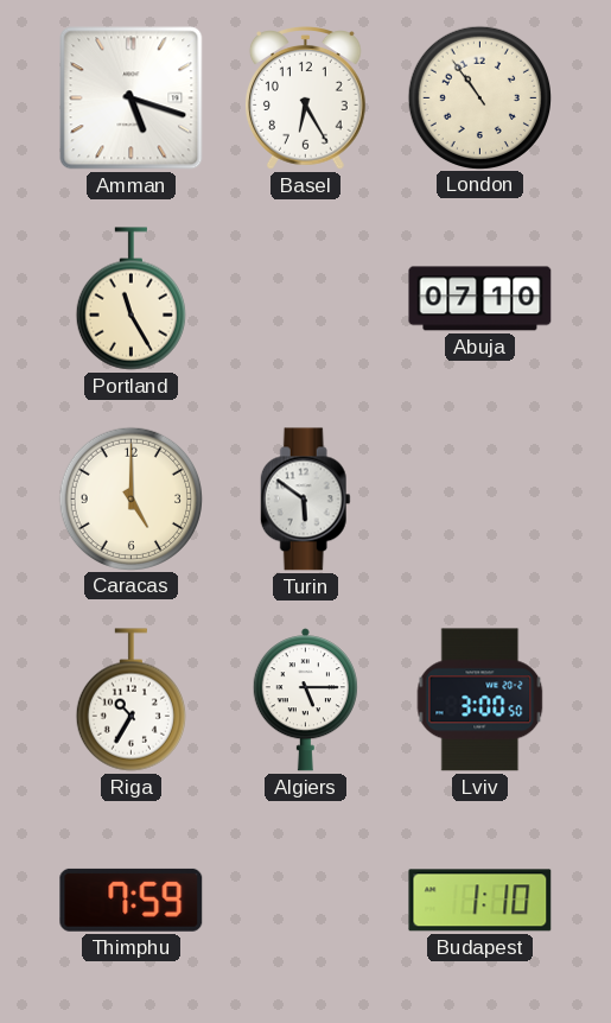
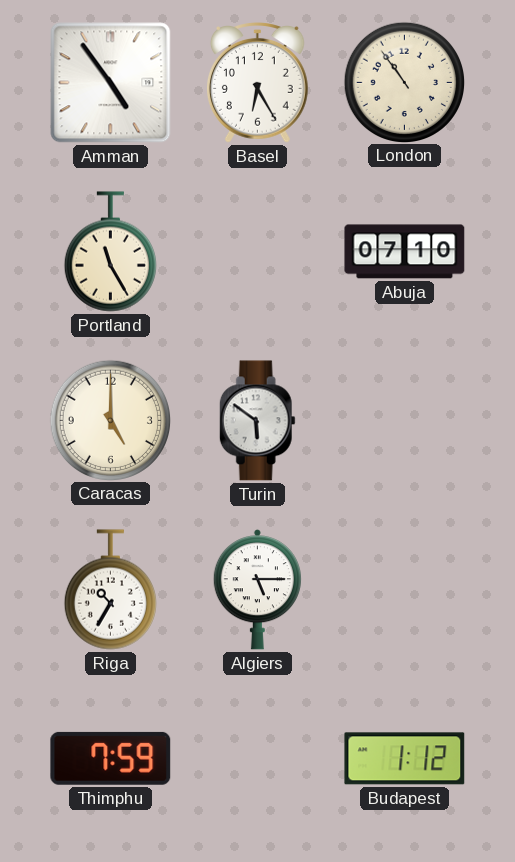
Amman: 5:18 -> 4:54 (111, 83)
Lviv: 3:00 -> none (480, 700)
Budapest: 1:10 -> 1:12 (405, 759)
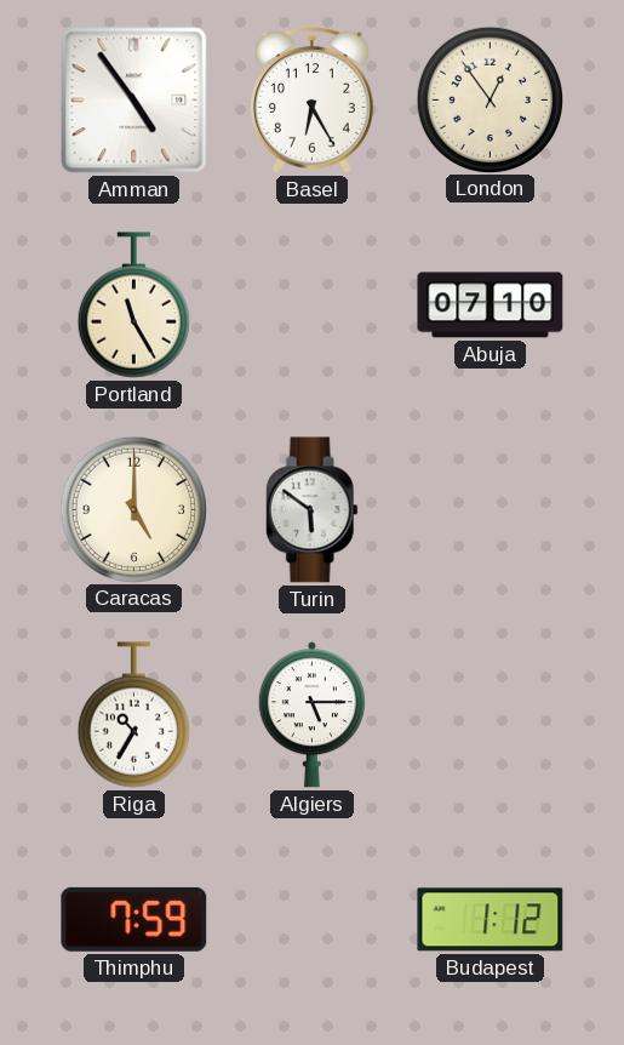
London: 10:54 -> 12:54 (490, 99)
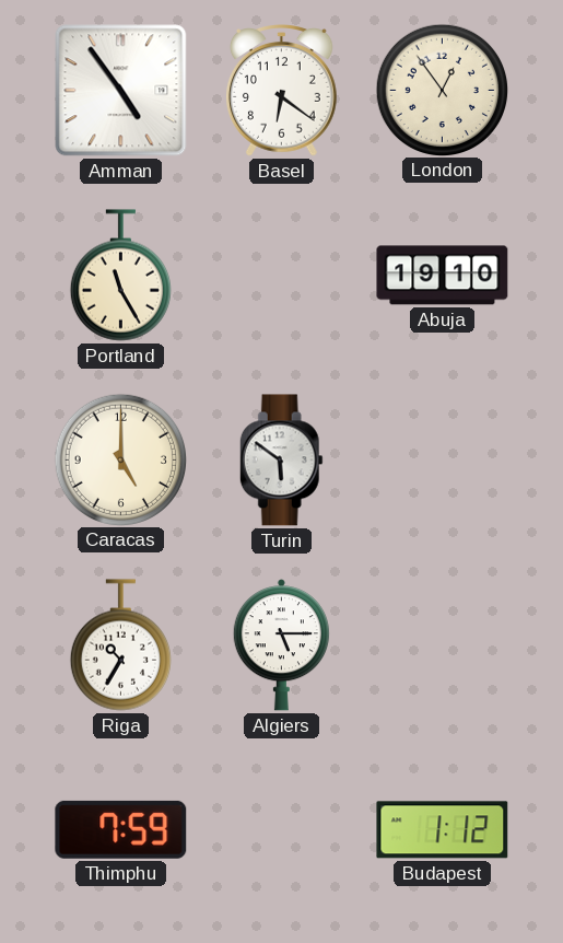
Basel: 6:25 -> 6:21 (282, 91)
Abuja: 07:10 -> 19:10 (443, 276)
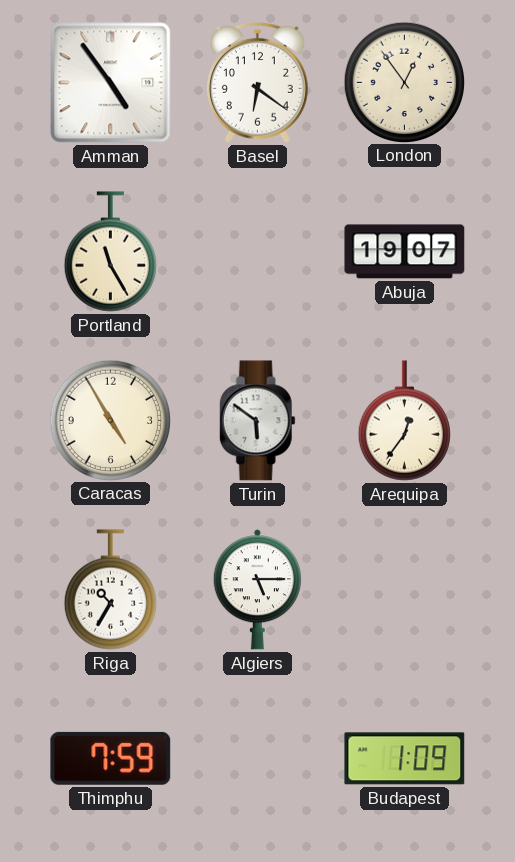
Abuja: 19:10 -> 19:07 (405, 252)
Caracas: 5:00 -> 4:55 (110, 420)
Arequipa: none -> 12:36 (404, 421)
Budapest: 1:12 -> 1:09 (405, 759)
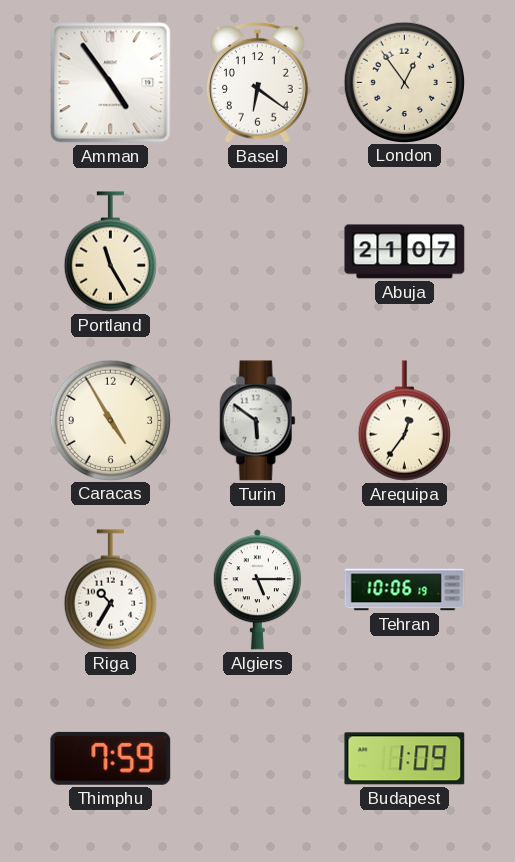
Abuja: 19:07 -> 21:07 (405, 252)
Tehran: none -> 10:06 (405, 590)
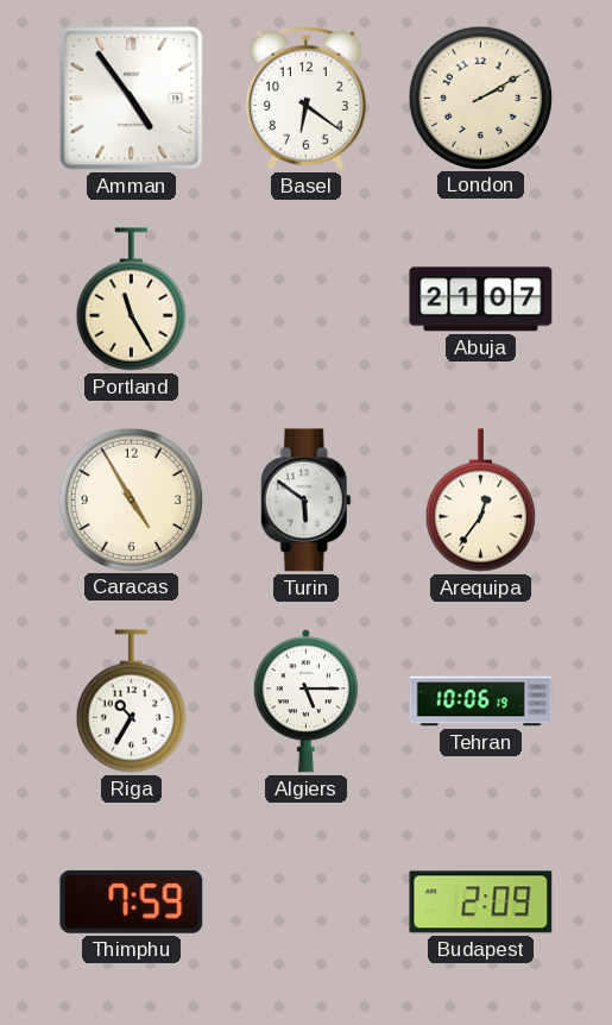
London: 12:54 -> 2:10 (480, 98)
Budapest: 1:09 -> 2:09 (481, 903)
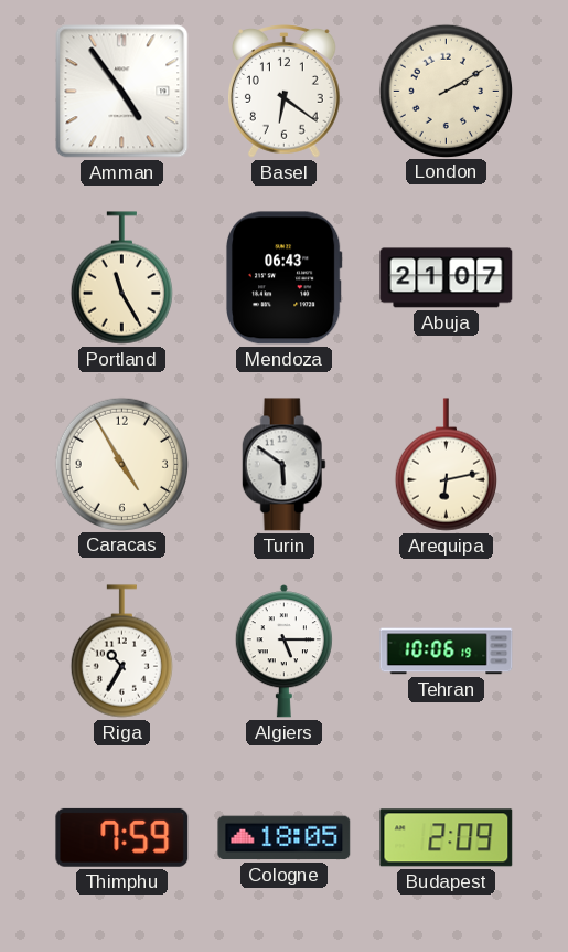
Mendoza: none -> 06:43 (283, 278)
Arequipa: 12:36 -> 6:13 (446, 465)
Cologne: none -> 18:05 (285, 838)
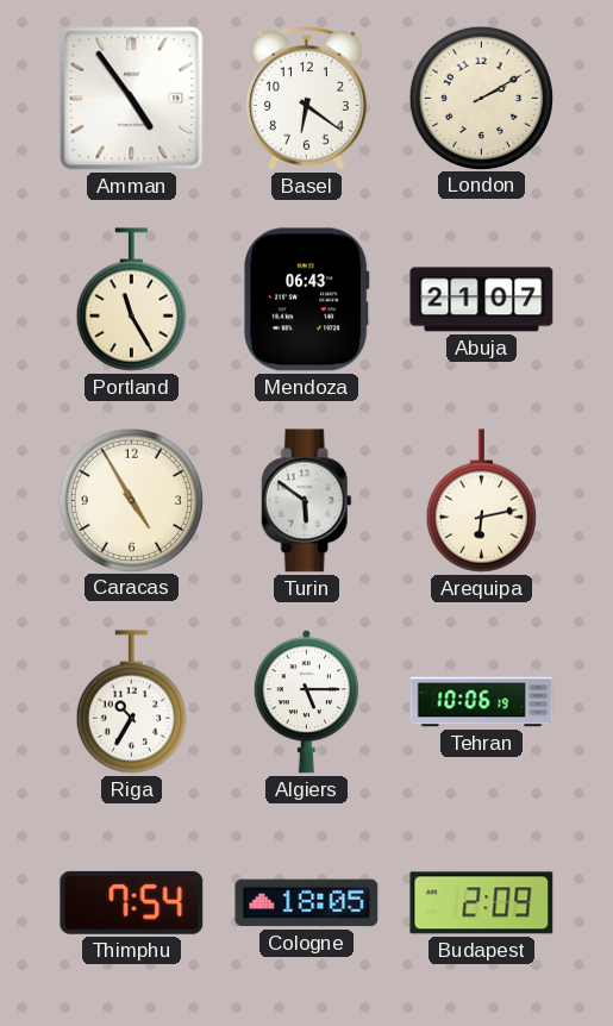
Thimphu: 7:59 -> 7:54 (132, 902)
